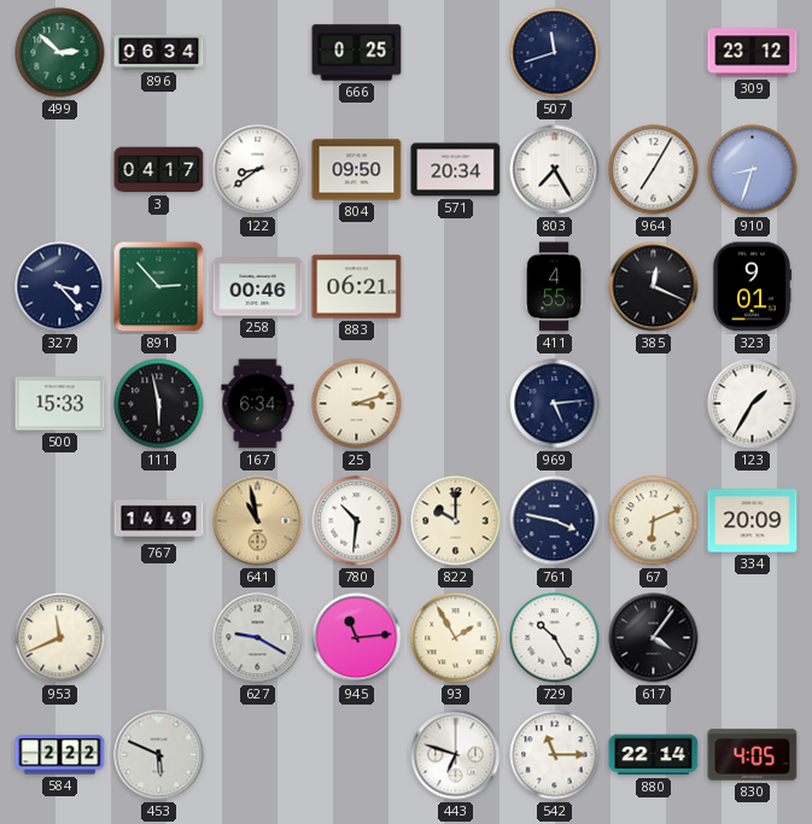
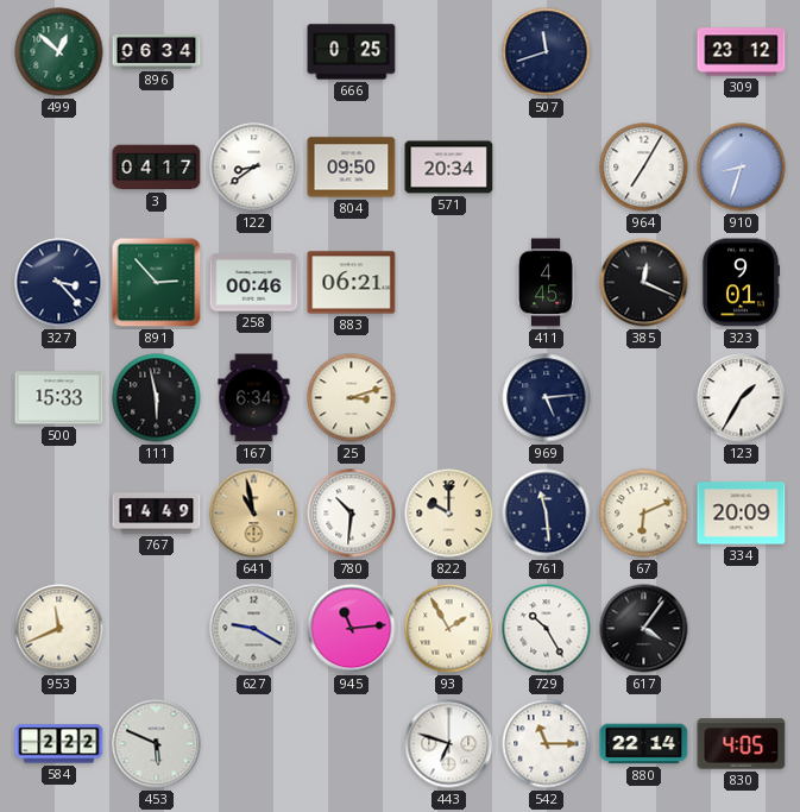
499: 2:52 -> 12:52 (59, 52)
803: 7:25 -> none (555, 170)
411: 4:55 -> 4:45 (546, 283)
761: 3:47 -> 11:29 (547, 514)
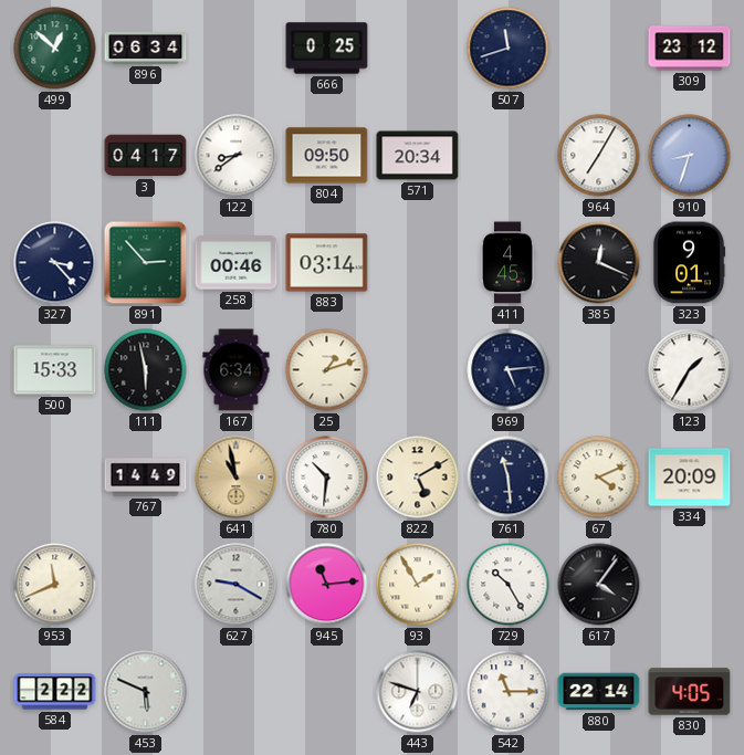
883: 06:21 -> 03:14 (327, 263)
25: 3:12 -> 1:12 (327, 370)
822: 10:00 -> 5:10 (418, 478)
67: 6:11 -> 4:11 (599, 478)
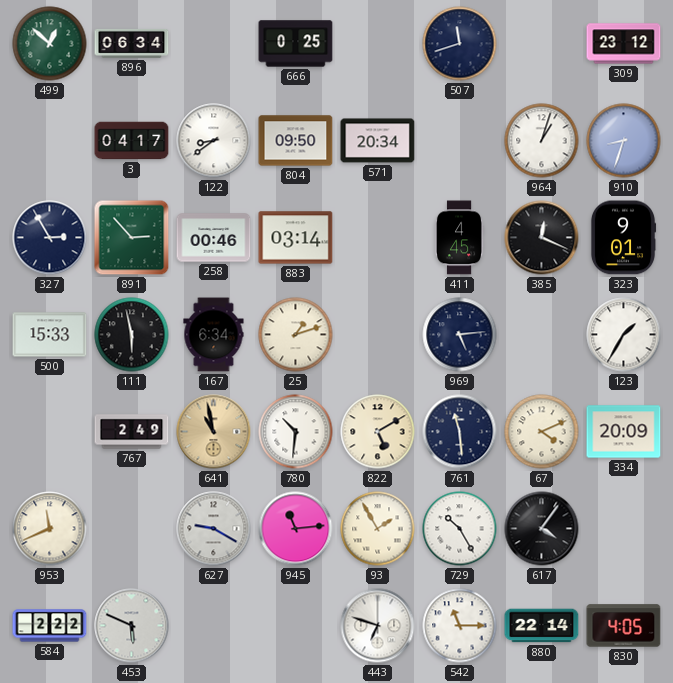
964: 7:05 -> 1:03 (542, 141)
327: 3:23 -> 2:55 (50, 238)
767: 14:49 -> 2:49 (132, 432)
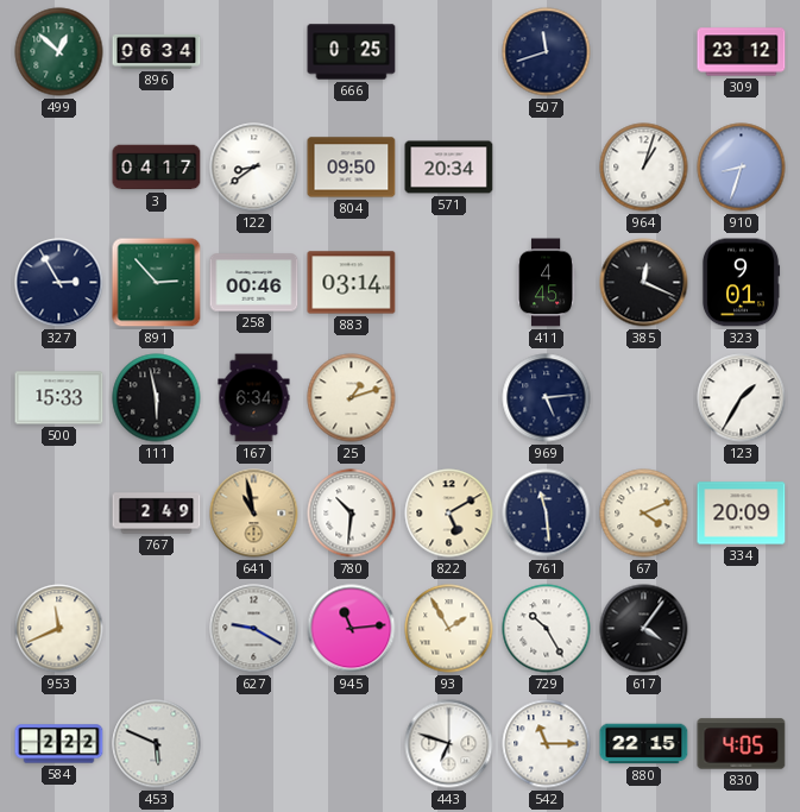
880: 22:14 -> 22:15 (644, 744)
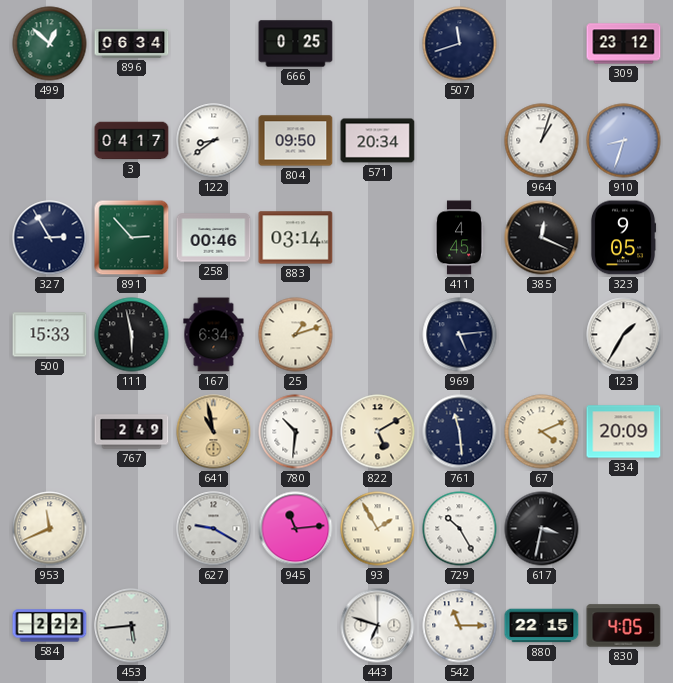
323: 9:01 -> 9:05 (623, 238)
617: 4:06 -> 3:32 (542, 529)
453: 5:49 -> 5:44 (132, 626)
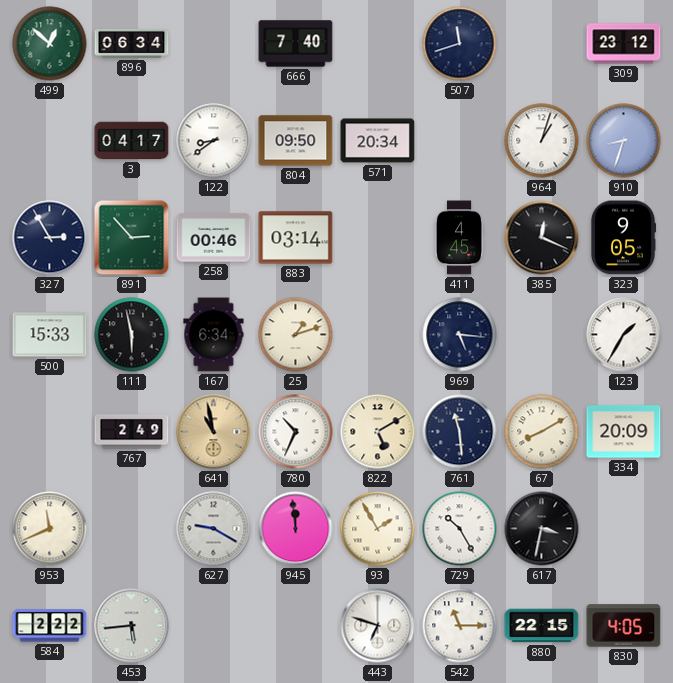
666: 0:25 -> 7:40 (296, 44)
969: 5:14 -> 5:16 (460, 335)
780: 10:31 -> 10:34 (296, 432)
67: 4:11 -> 8:10 (542, 432)
945: 11:14 -> 11:59 (296, 529)
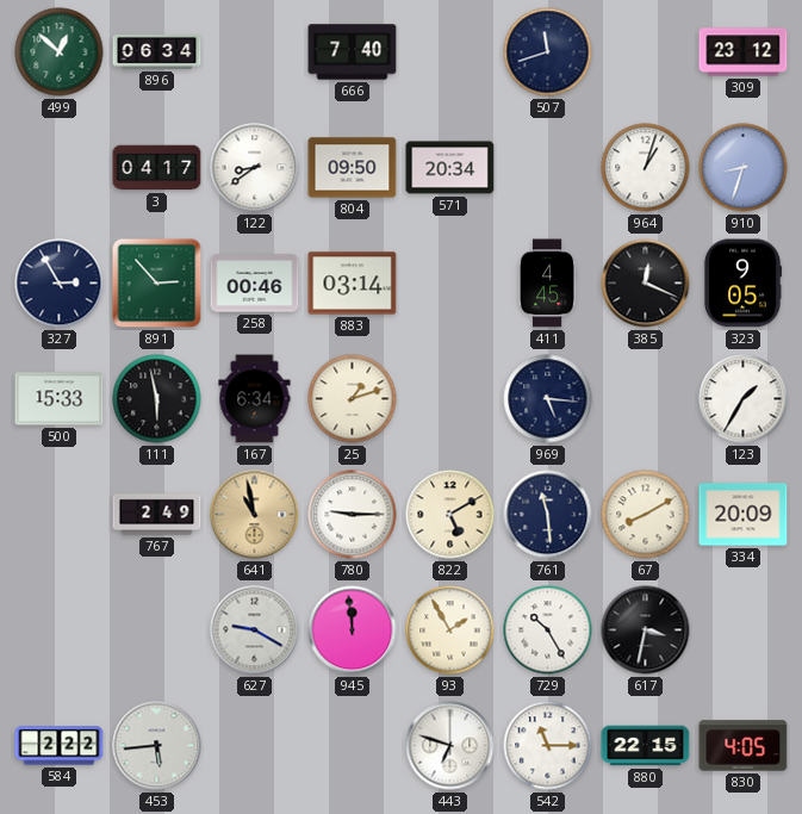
780: 10:34 -> 9:15 (353, 515)
953: 11:41 -> none (50, 529)
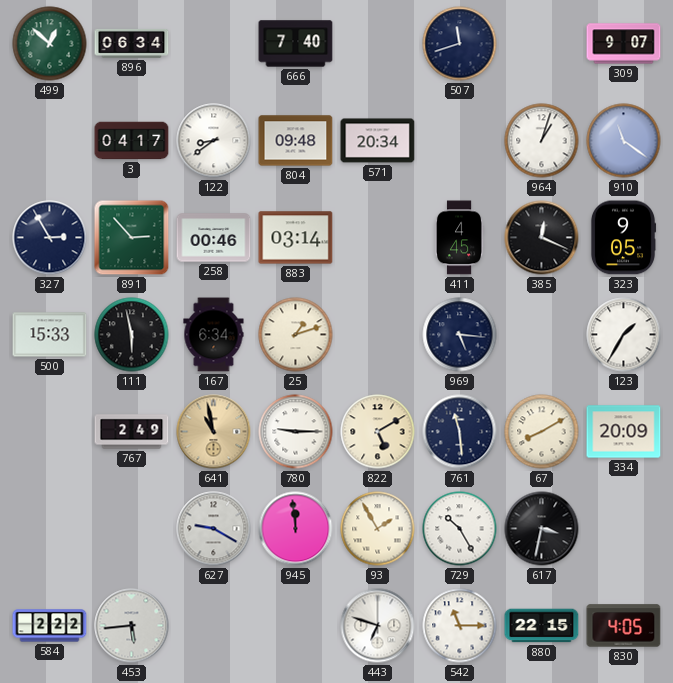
309: 23:12 -> 9:07 (624, 44)
804: 09:50 -> 09:48 (296, 141)
910: 8:33 -> 11:21 (624, 141)
